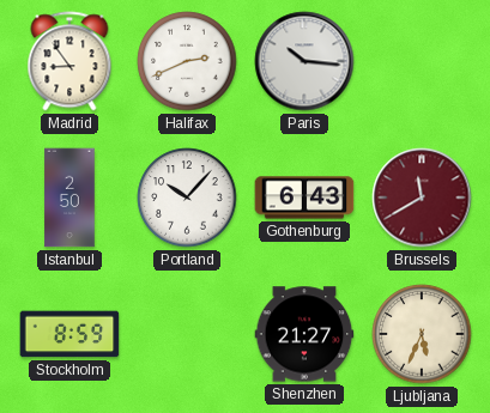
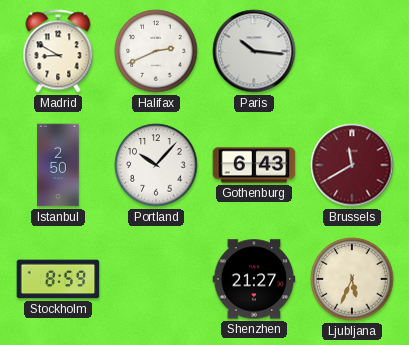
Madrid: 8:54 -> 8:50 (58, 51)
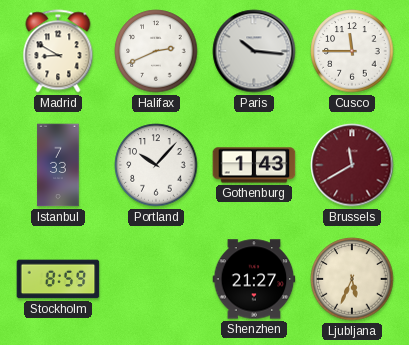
Cusco: none -> 11:45 (352, 51)
Istanbul: 2:50 -> 7:33 (58, 165)
Gothenburg: 6:43 -> 1:43 (254, 165)
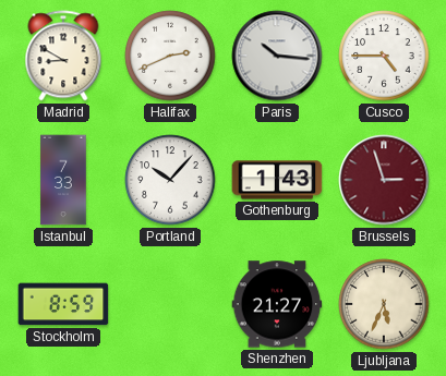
Cusco: 11:45 -> 4:45 (384, 56)
Brussels: 11:40 -> 2:57 (384, 180)
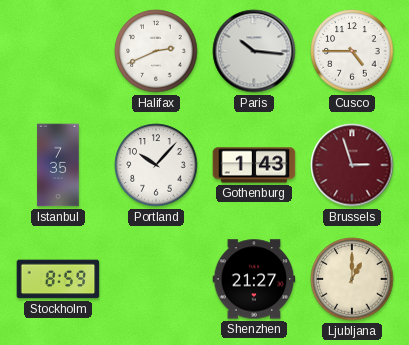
Madrid: 8:50 -> none (63, 56)
Istanbul: 7:33 -> 7:35 (58, 165)
Ljubljana: 5:34 -> 1:00 (352, 279)
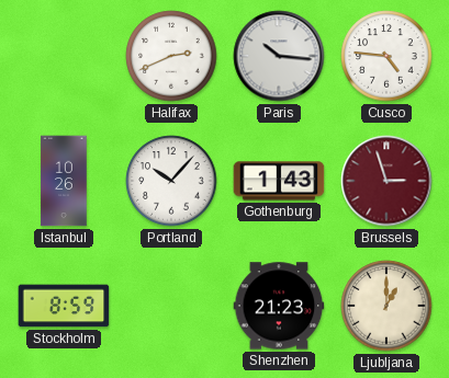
Cusco: 4:45 -> 4:46 (386, 56)
Istanbul: 7:35 -> 10:26 (64, 181)
Shenzhen: 21:27 -> 21:23 (279, 306)
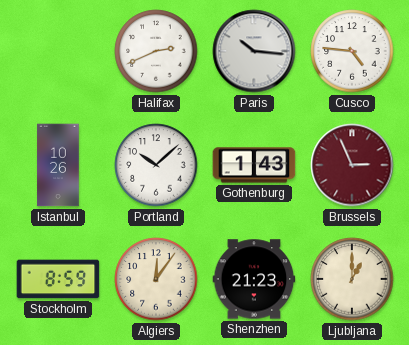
Portland: 10:07 -> 10:08 (156, 165)
Brussels: 2:57 -> 2:56 (352, 165)
Algiers: none -> 12:06 (156, 279)
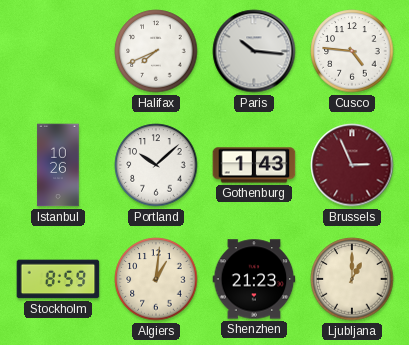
Halifax: 2:41 -> 7:41 (156, 51)
Algiers: 12:06 -> 1:01 (156, 279)
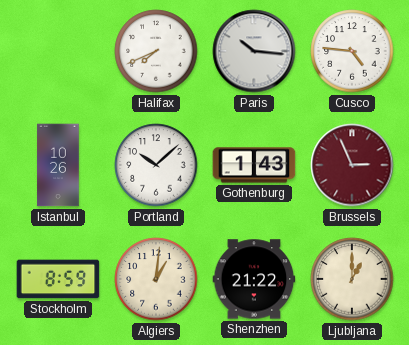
Shenzhen: 21:23 -> 21:22 (254, 279)
